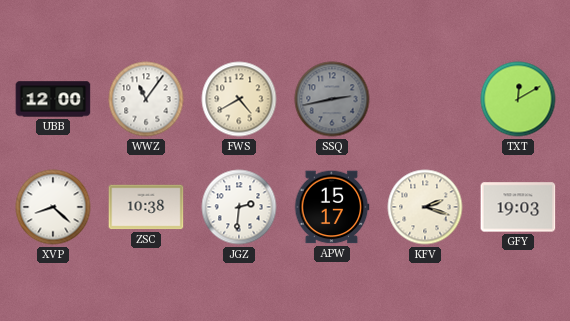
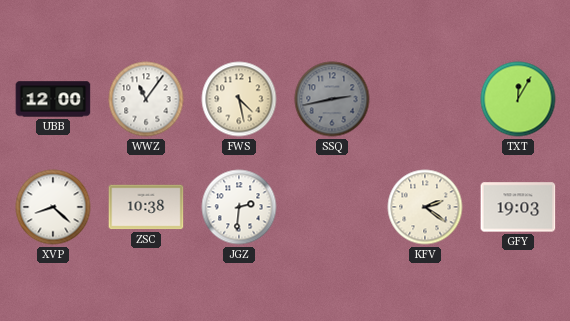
FWS: 4:40 -> 4:28 (239, 99)
TXT: 12:10 -> 12:05 (518, 99)
APW: 15:17 -> none (332, 207)
KFV: 2:18 -> 2:21 (425, 207)
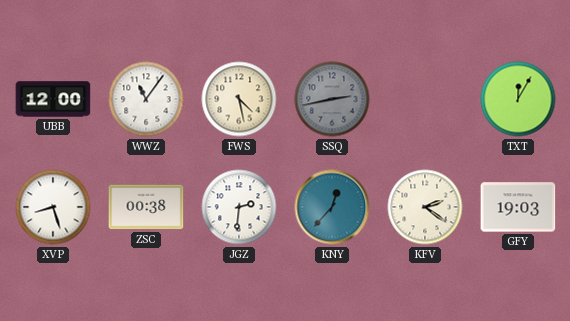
XVP: 8:22 -> 8:27 (53, 207)
ZSC: 10:38 -> 00:38 (146, 207)
KNY: none -> 12:37 (332, 207)
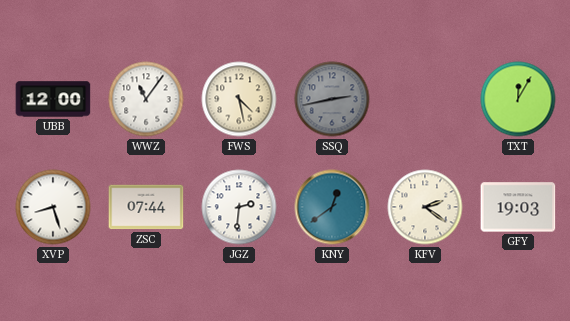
ZSC: 00:38 -> 07:44 (146, 207)
KNY: 12:37 -> 12:39 (332, 207)
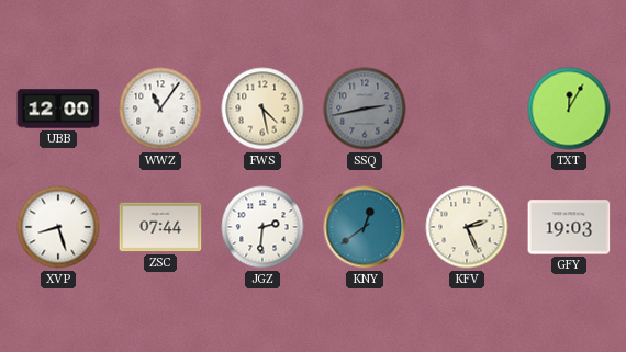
KFV: 2:21 -> 2:26 (467, 227)
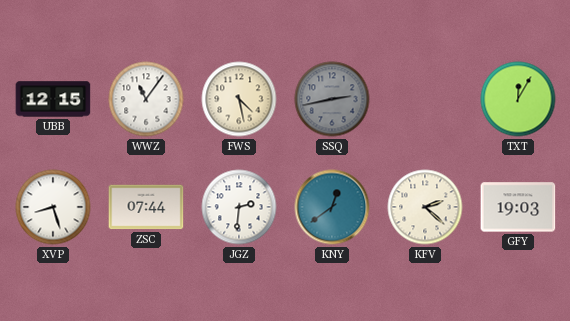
UBB: 12:00 -> 12:15 (53, 99)
KFV: 2:26 -> 2:22 (425, 207)
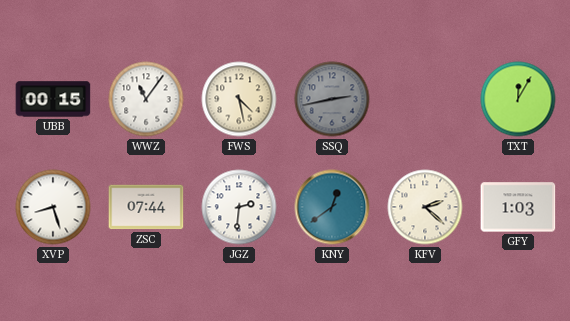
UBB: 12:15 -> 00:15 (53, 99)
GFY: 19:03 -> 1:03 (518, 207)
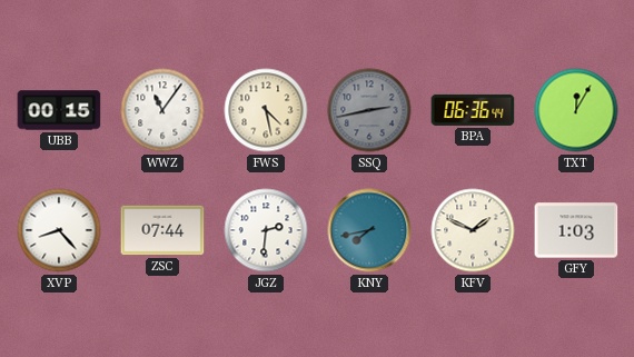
BPA: none -> 06:36 (473, 110)
XVP: 8:27 -> 8:23 (59, 230)
KNY: 12:39 -> 7:43 (369, 230)
KFV: 2:22 -> 1:49 (473, 230)
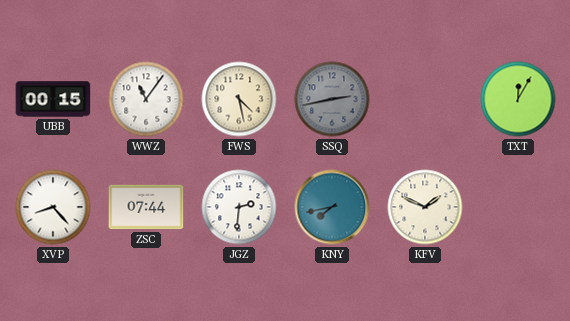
BPA: 06:36 -> none (473, 110)
GFY: 1:03 -> none (576, 230)
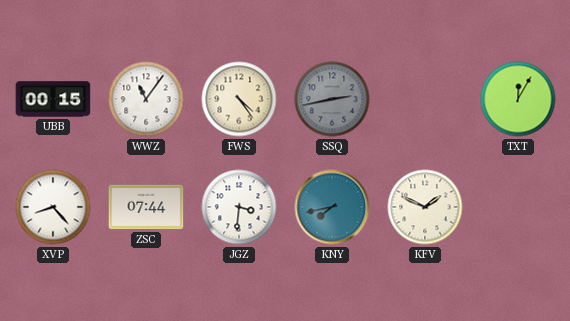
FWS: 4:28 -> 4:24 (239, 99)
JGZ: 2:31 -> 3:31 (239, 207)
